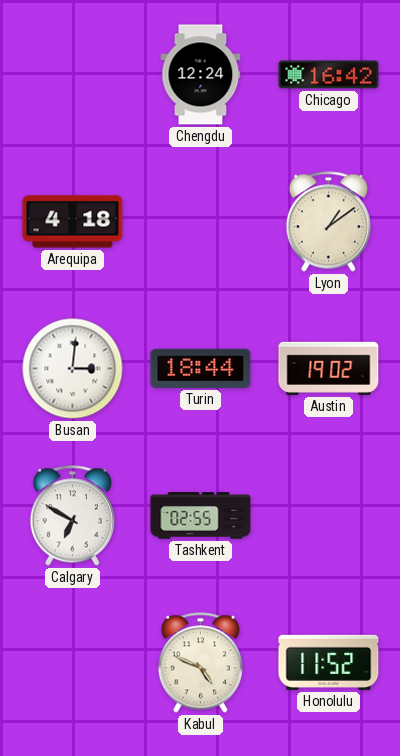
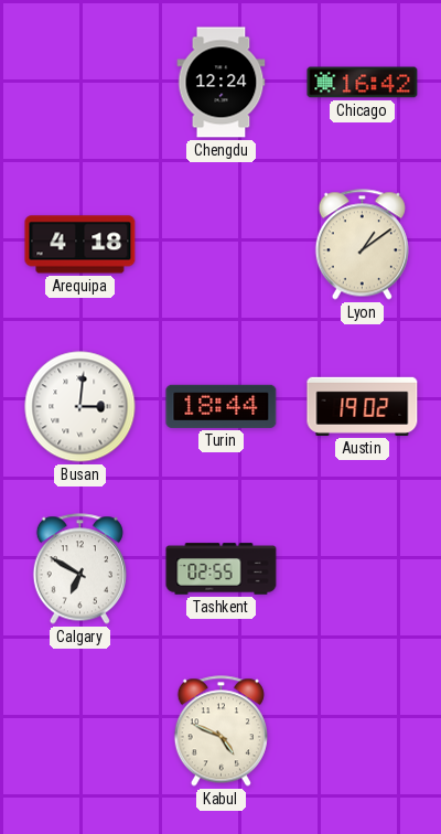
Honolulu: 11:52 -> none (329, 662)
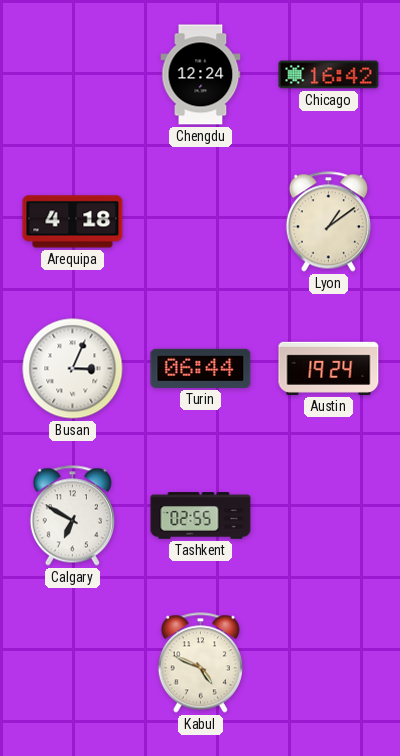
Busan: 3:01 -> 3:04 (73, 369)
Turin: 18:44 -> 06:44 (201, 368)
Austin: 19:02 -> 19:24 (329, 368)
